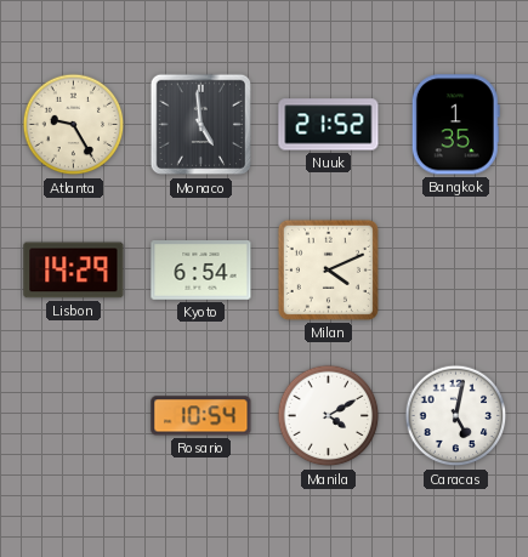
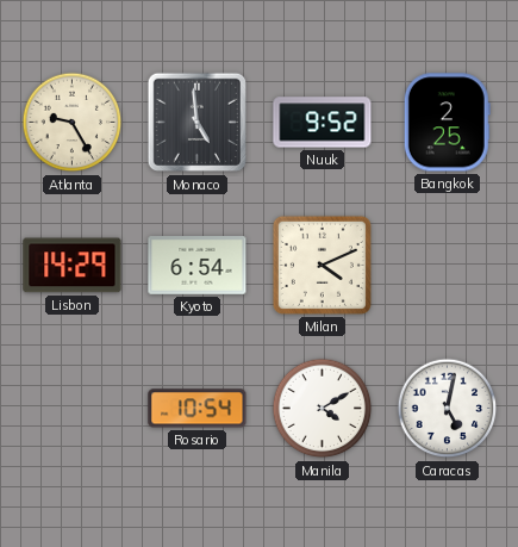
Nuuk: 21:52 -> 9:52 (323, 123)
Bangkok: 1:35 -> 2:25 (447, 123)
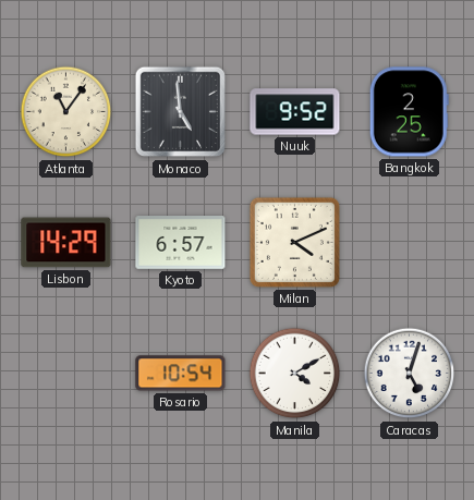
Atlanta: 9:25 -> 11:06 (66, 112)
Kyoto: 6:54 -> 6:57 (181, 243)
Caracas: 5:02 -> 5:03 (410, 374)
